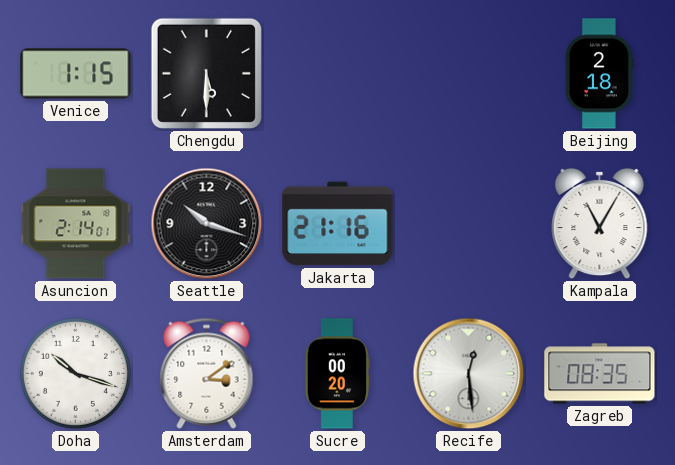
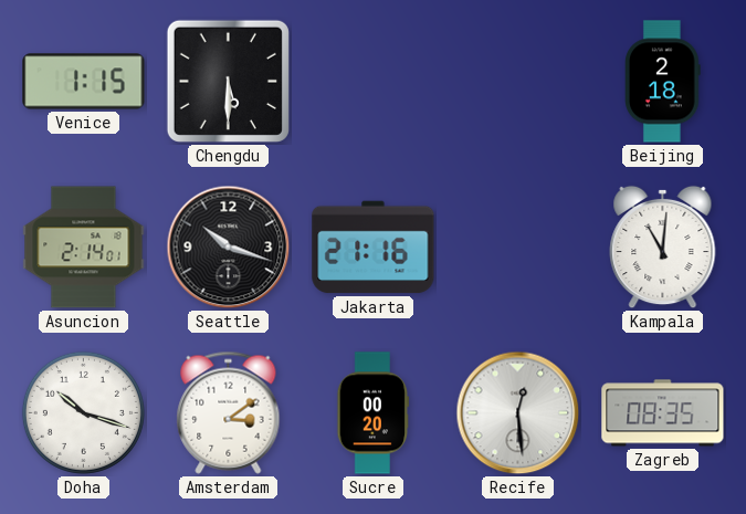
Kampala: 11:05 -> 11:01 (663, 248)
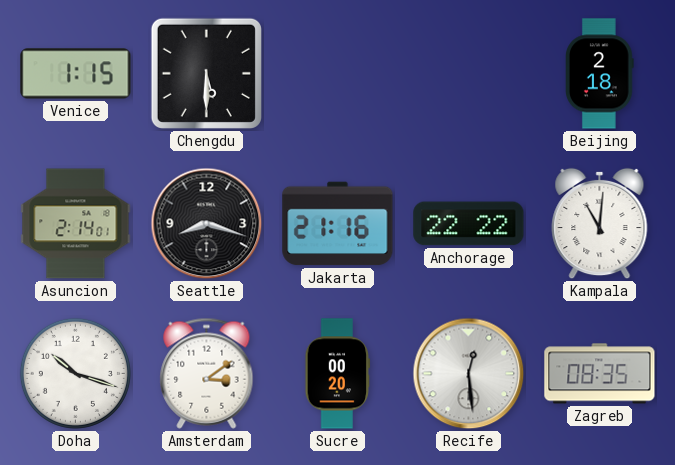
Seattle: 10:18 -> 8:18 (207, 224)
Anchorage: none -> 22:22 (469, 224)
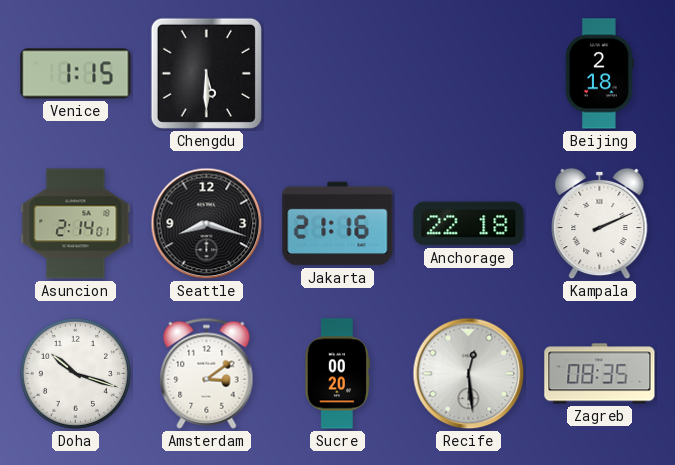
Anchorage: 22:22 -> 22:18 (469, 224)
Kampala: 11:01 -> 2:11 (600, 224)
